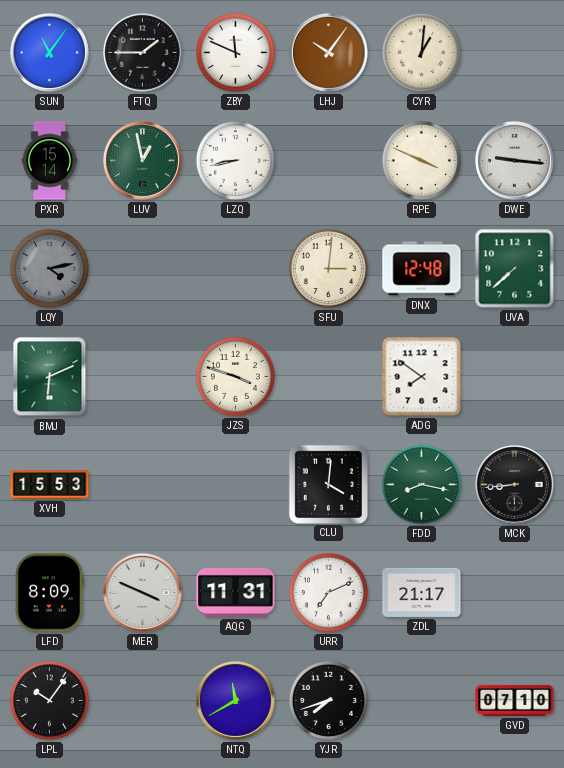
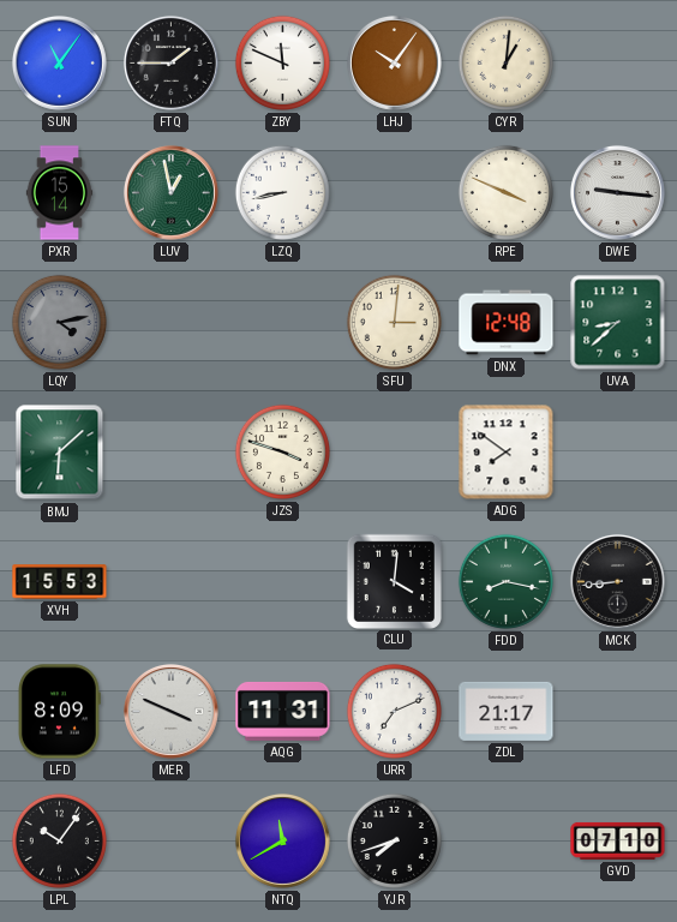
UVA: 7:38 -> 8:38 (618, 323)
BMJ: 6:11 -> 6:08 (60, 453)
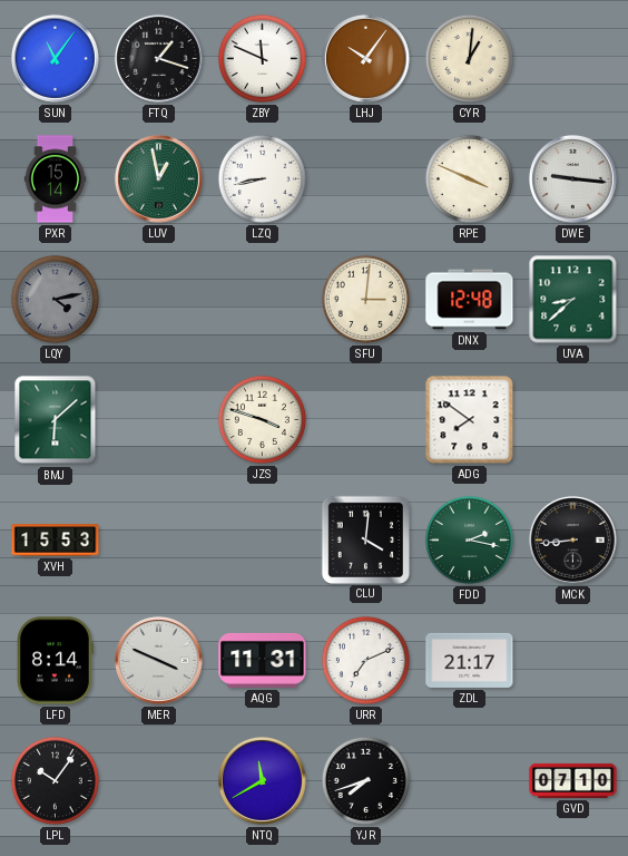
FTQ: 1:45 -> 1:18 (158, 58)
FDD: 8:17 -> 2:17 (469, 539)
LFD: 8:09 -> 8:14 (56, 661)
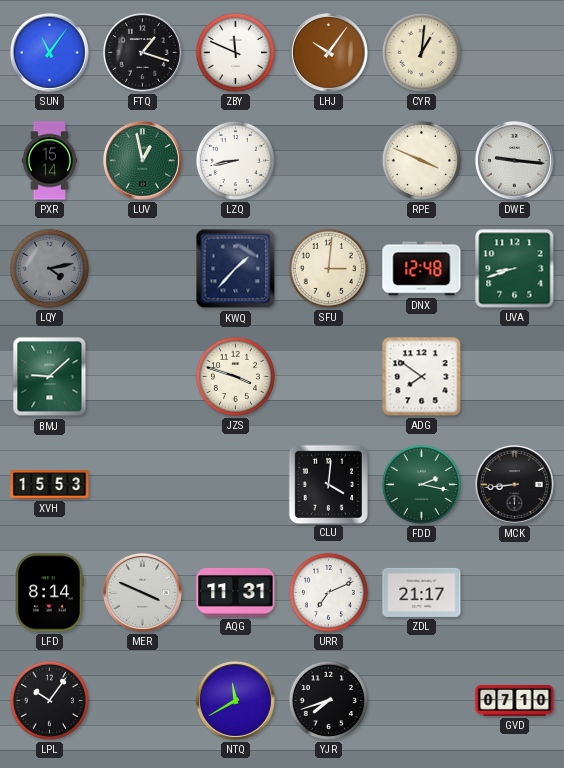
KWQ: none -> 1:37 (236, 269)
UVA: 8:38 -> 8:42 (515, 269)
BMJ: 6:08 -> 9:08 (50, 377)
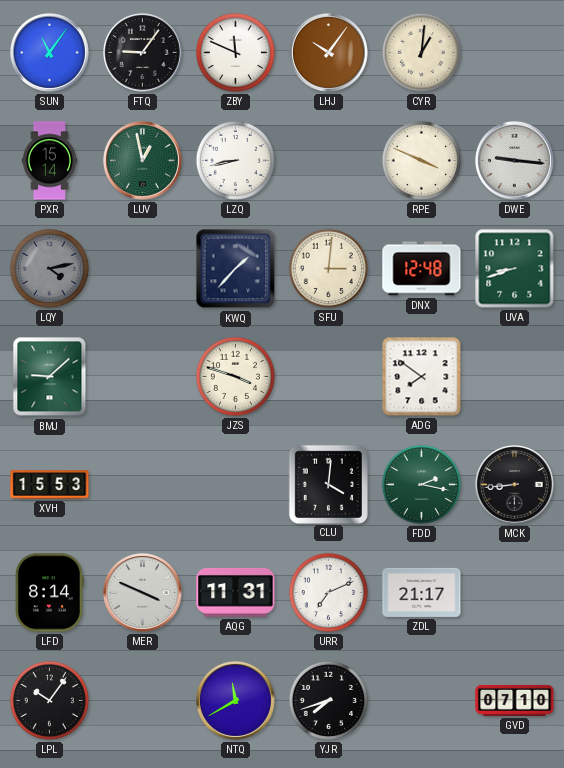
FTQ: 1:18 -> 9:06 (142, 52)
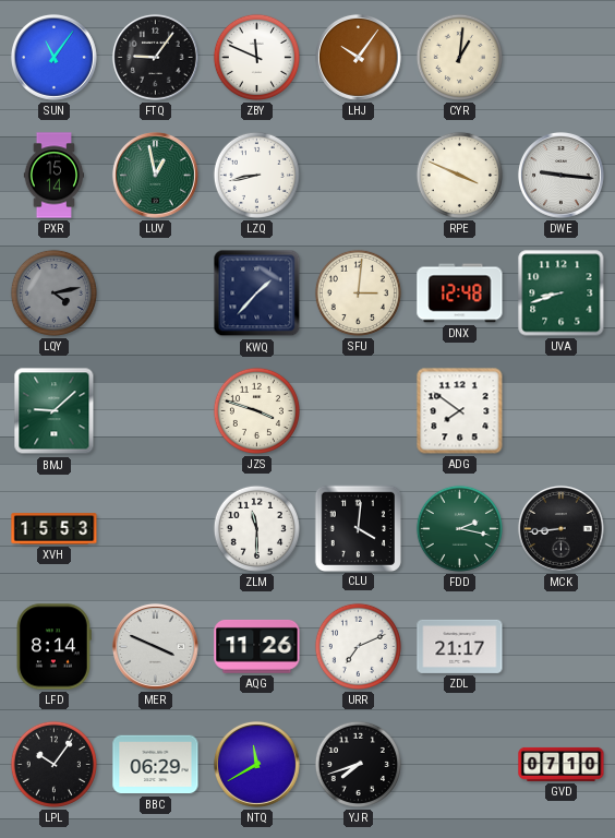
ZLM: none -> 11:30 (256, 528)
AQG: 11:31 -> 11:26 (257, 646)
BBC: none -> 06:29 (156, 765)
